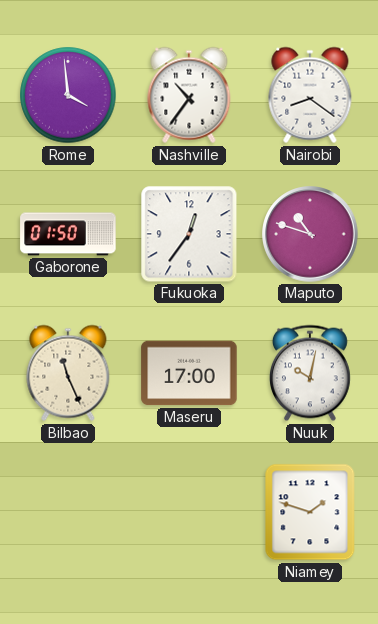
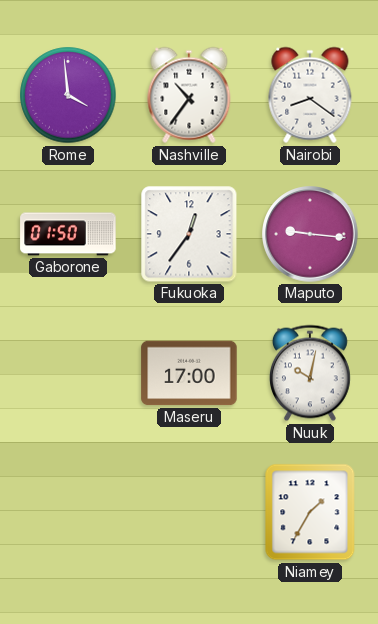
Maputo: 10:48 -> 9:16 (310, 234)
Bilbao: 11:26 -> none (68, 373)
Niamey: 1:48 -> 1:35 (310, 512)
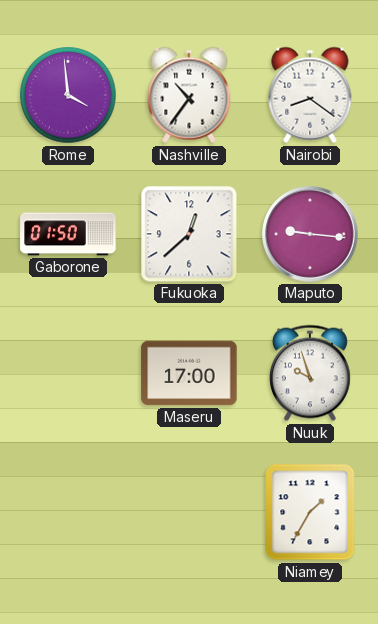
Fukuoka: 12:36 -> 12:38 (189, 234)
Nuuk: 10:02 -> 9:57 (310, 373)
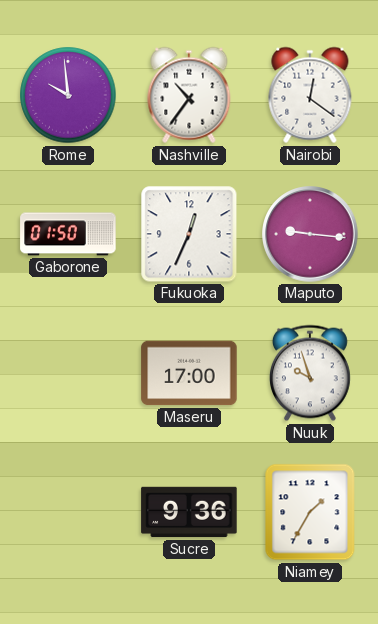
Rome: 3:59 -> 9:59 (68, 95)
Nairobi: 8:21 -> 12:21 (310, 95)
Fukuoka: 12:38 -> 12:34 (189, 234)
Sucre: none -> 9:36 (189, 512)
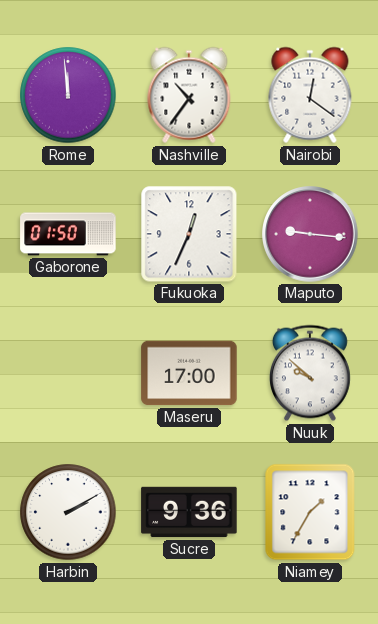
Rome: 9:59 -> 11:59 (68, 95)
Nuuk: 9:57 -> 9:52 (310, 373)
Harbin: none -> 2:10 (68, 512)
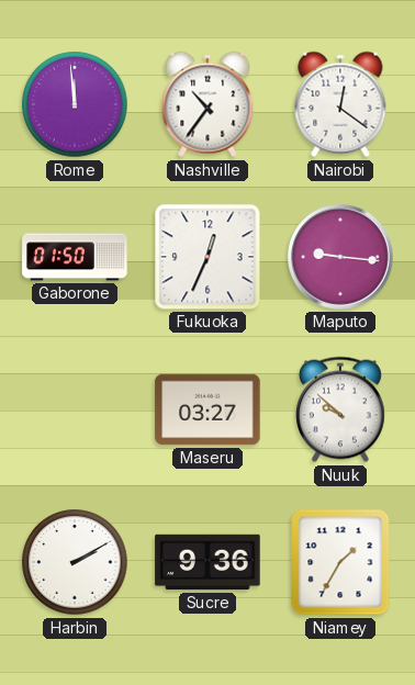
Maseru: 17:00 -> 03:27 (207, 409)
